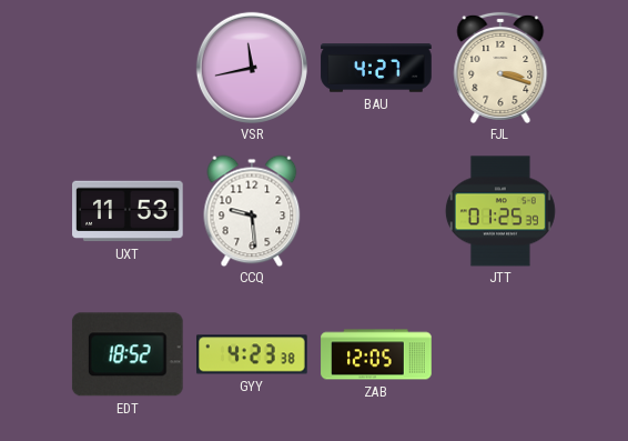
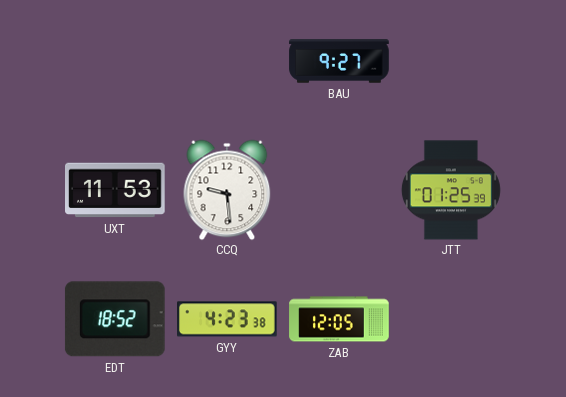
VSR: 11:43 -> none (252, 68)
BAU: 4:27 -> 9:27 (339, 61)
FJL: 3:18 -> none (500, 68)
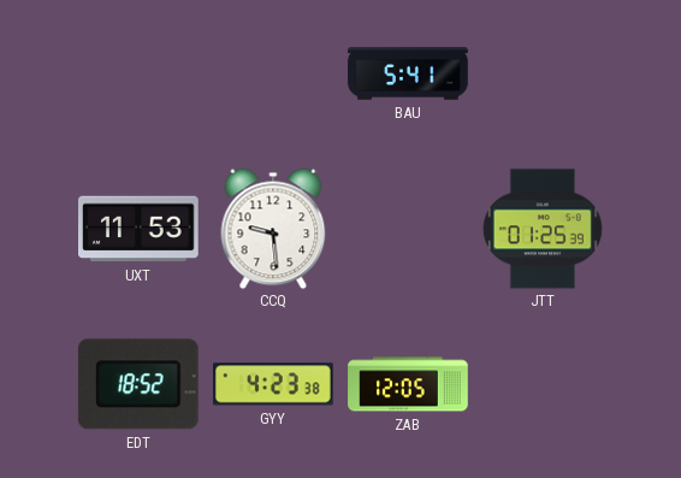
BAU: 9:27 -> 5:41 (408, 73)
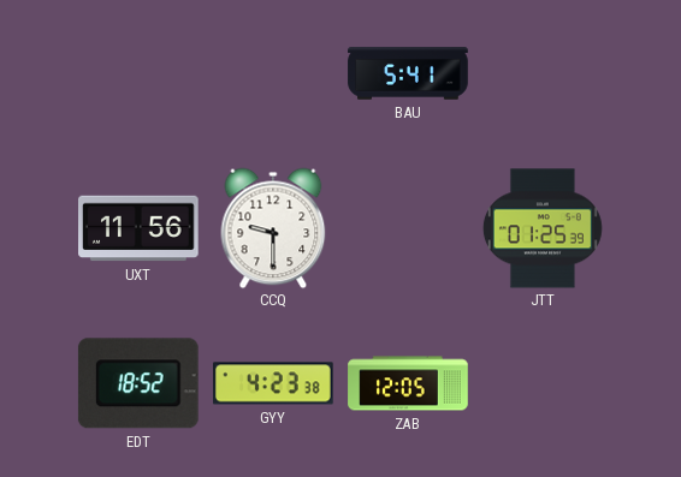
UXT: 11:53 -> 11:56 (140, 228)
CCQ: 9:29 -> 9:30 (273, 228)
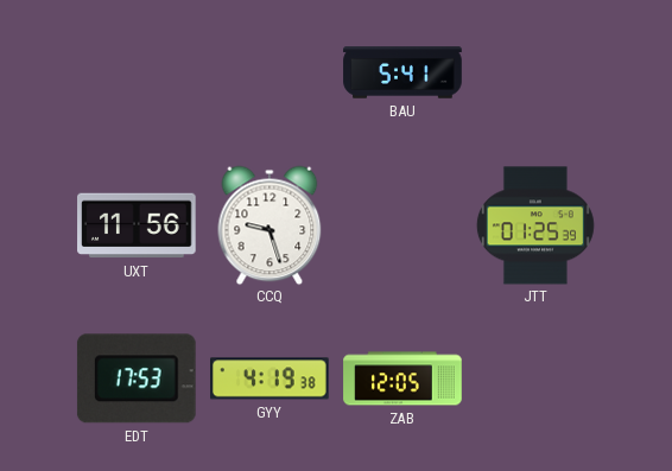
CCQ: 9:30 -> 9:27 (270, 225)
EDT: 18:52 -> 17:53 (137, 378)
GYY: 4:23 -> 4:19 (271, 378)
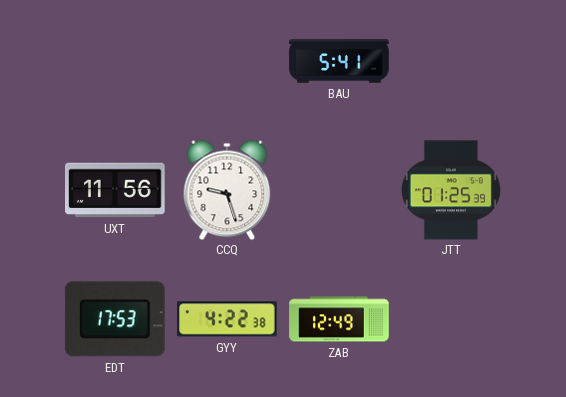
GYY: 4:19 -> 4:22 (228, 319)
ZAB: 12:05 -> 12:49 (339, 319)
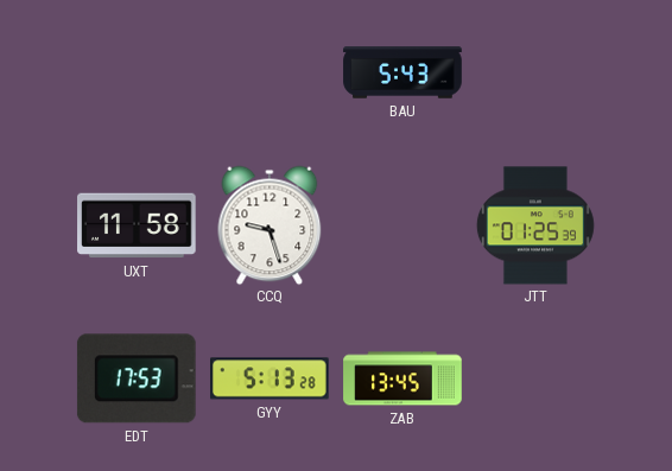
BAU: 5:41 -> 5:43 (402, 72)
UXT: 11:56 -> 11:58 (138, 225)
GYY: 4:22 -> 5:13 (271, 378)
ZAB: 12:49 -> 13:45 (402, 378)
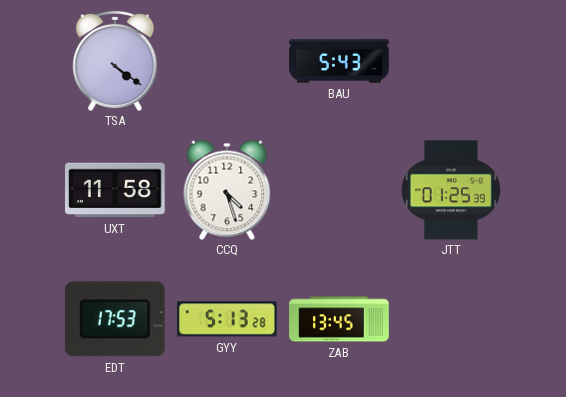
TSA: none -> 4:21 (115, 61)
CCQ: 9:27 -> 4:27 (227, 190)
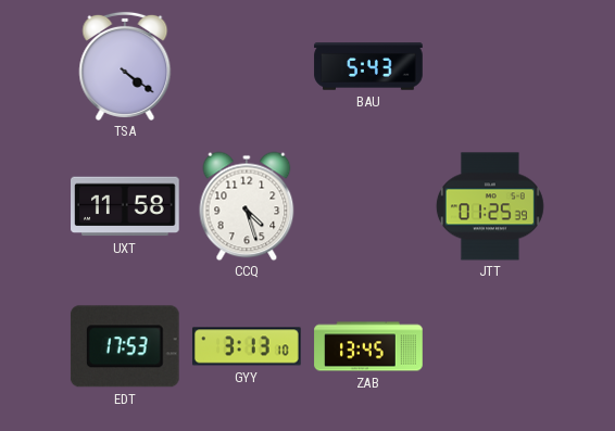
GYY: 5:13 -> 3:13 (248, 346)
